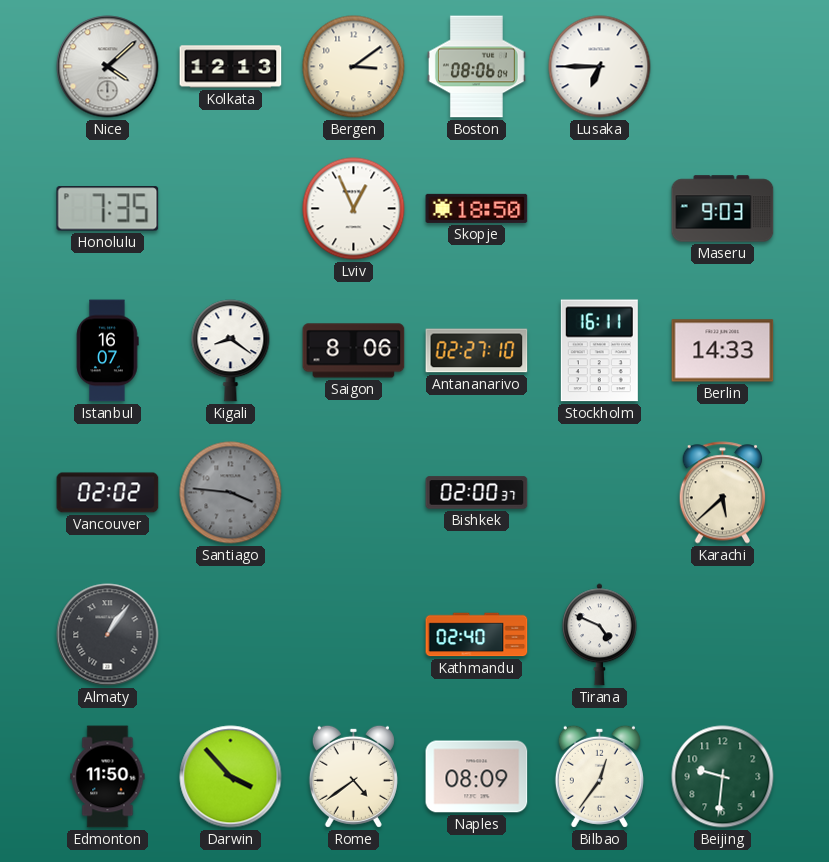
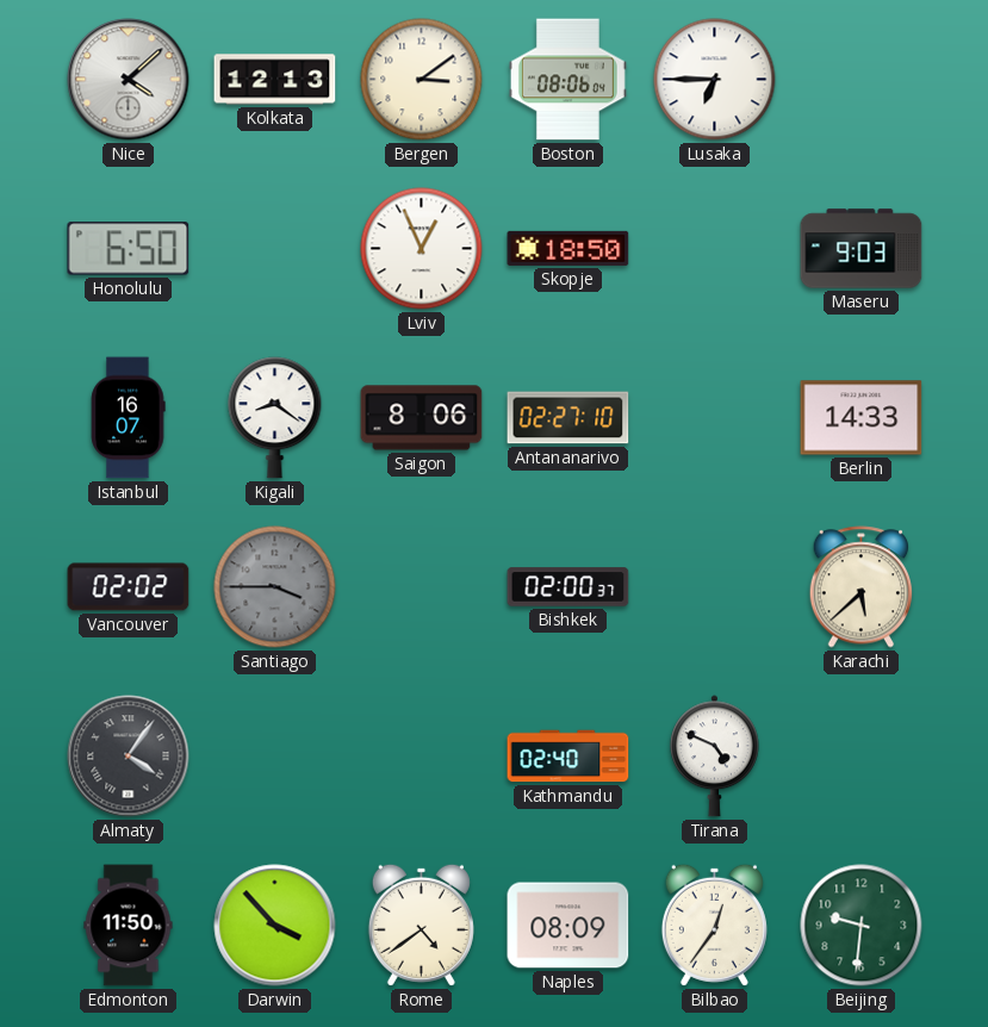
Honolulu: 7:35 -> 6:50 (129, 249)
Stockholm: 16:11 -> none (599, 351)
Santiago: 3:46 -> 3:45 (275, 587)
Almaty: 1:06 -> 4:06 (129, 757)
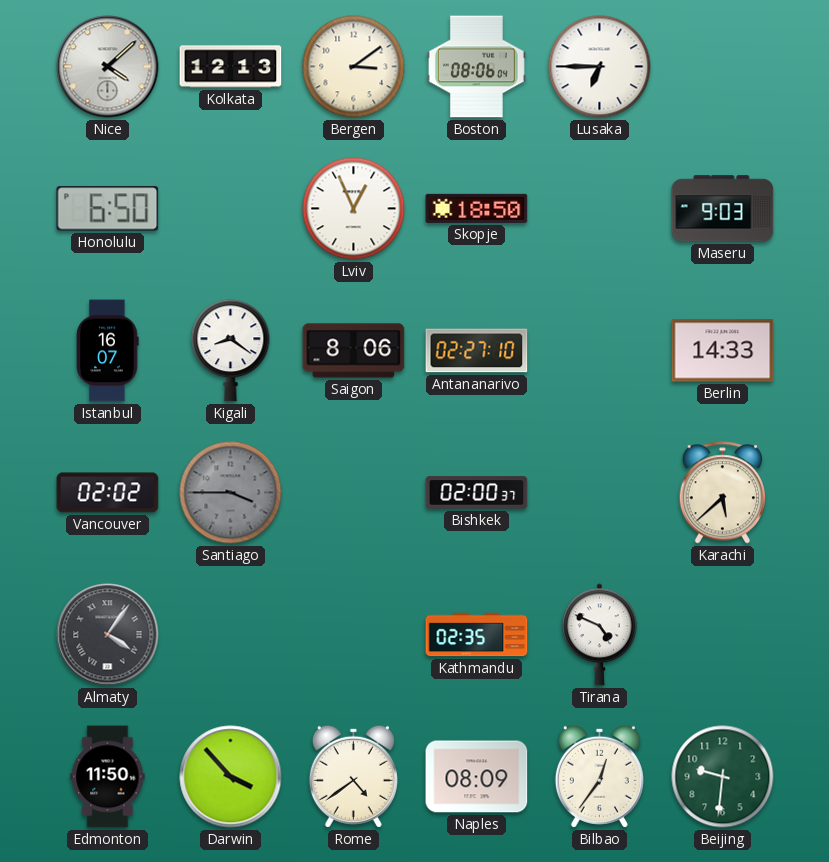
Kathmandu: 02:40 -> 02:35 (477, 635)
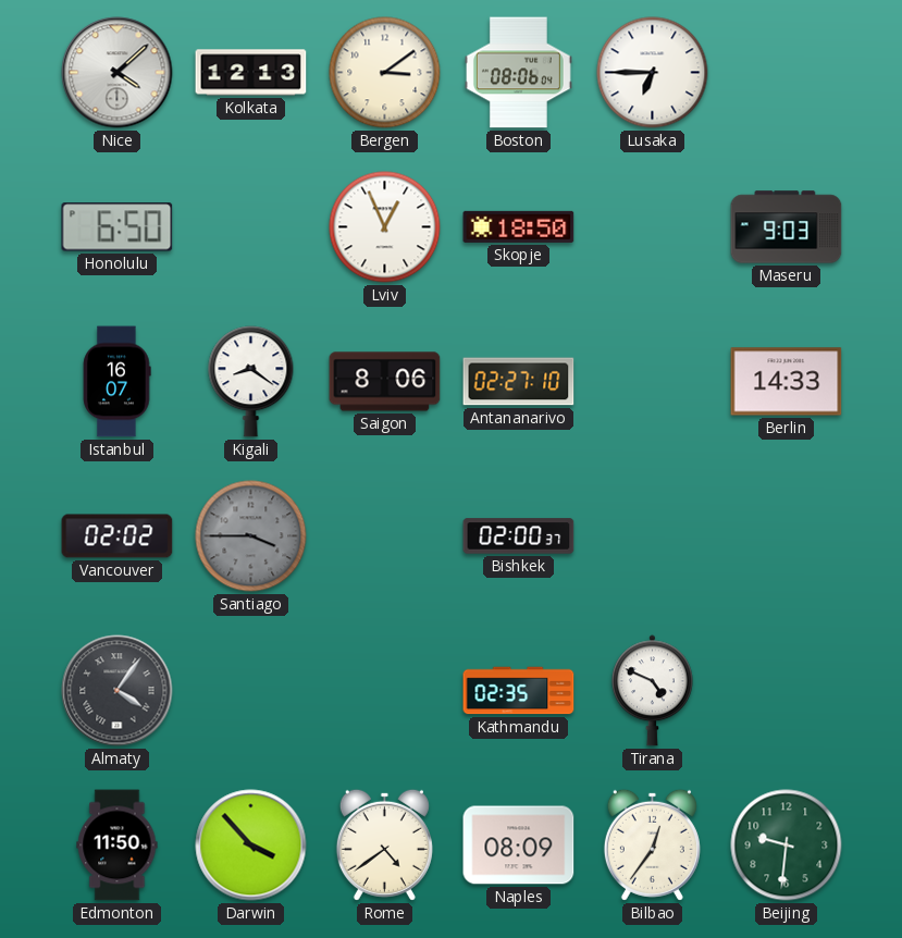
Karachi: 5:38 -> none (723, 493)
